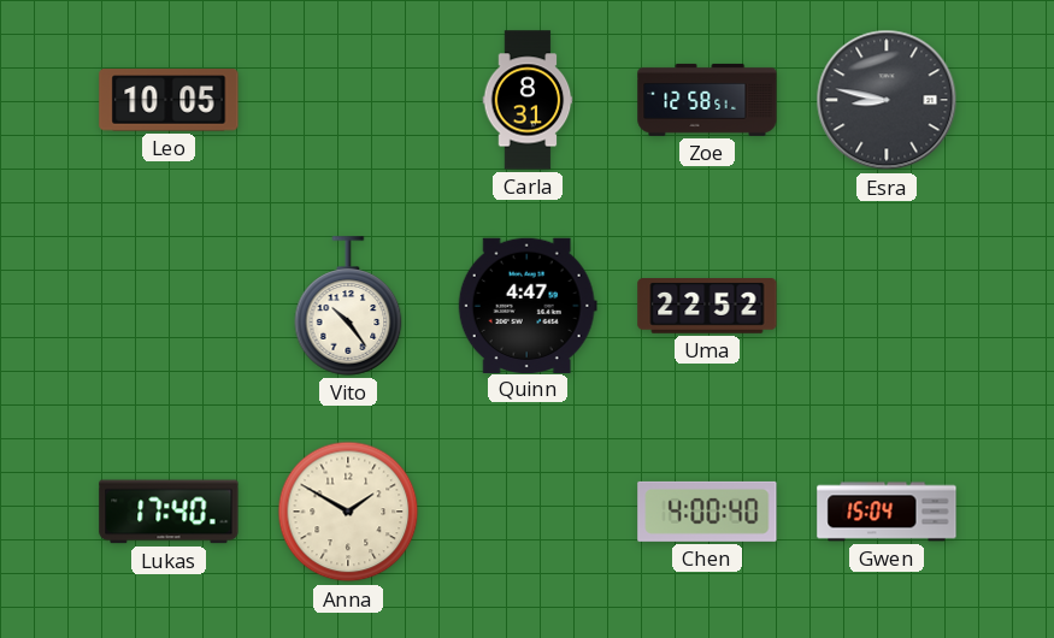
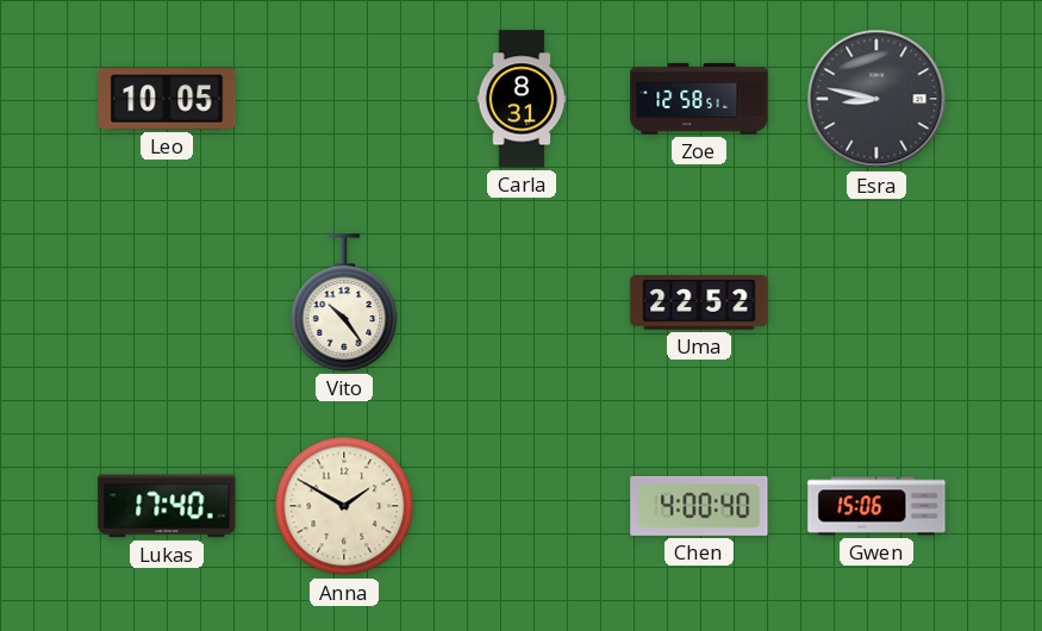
Quinn: 4:47 -> none (528, 305)
Gwen: 15:04 -> 15:06 (876, 506)
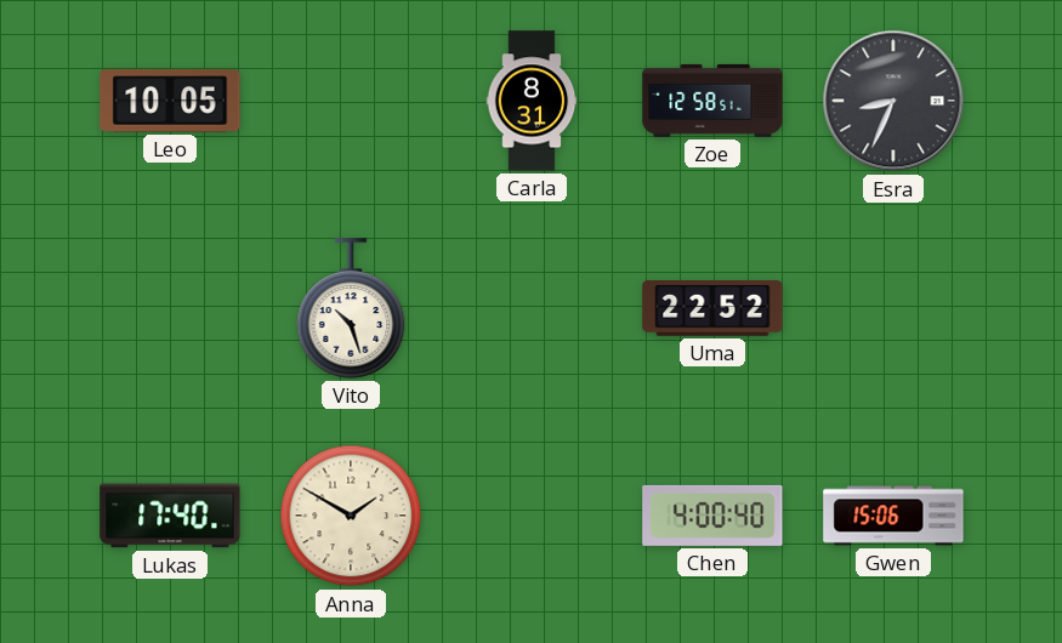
Esra: 8:47 -> 8:34 (893, 101)
Vito: 10:24 -> 10:27 (351, 308)
